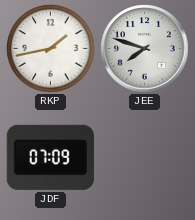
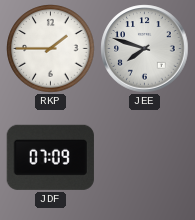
RKP: 1:43 -> 1:45 (51, 49)
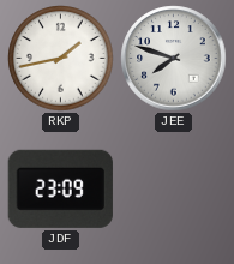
RKP: 1:45 -> 1:43 (61, 59)
JDF: 07:09 -> 23:09 (60, 188)
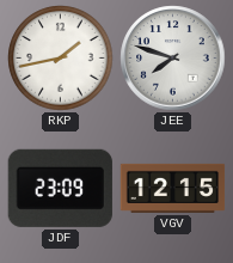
VGV: none -> 12:15 (173, 188)
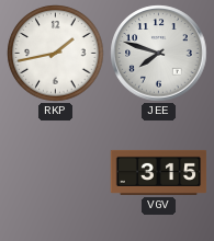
JDF: 23:09 -> none (60, 188)
VGV: 12:15 -> 3:15 (159, 172)
